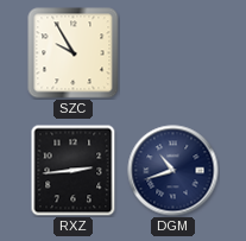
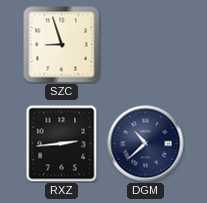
SZC: 9:55 -> 8:57 (62, 45)
DGM: 10:42 -> 10:38 (146, 144)
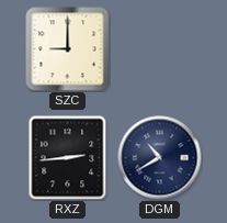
SZC: 8:57 -> 9:00 (68, 49)
DGM: 10:38 -> 10:40 (160, 158)
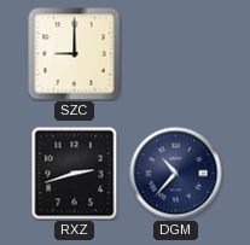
RXZ: 2:44 -> 2:42 (75, 173)
DGM: 10:40 -> 10:37 (176, 174)
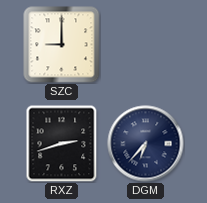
DGM: 10:37 -> 6:37 (146, 144)
